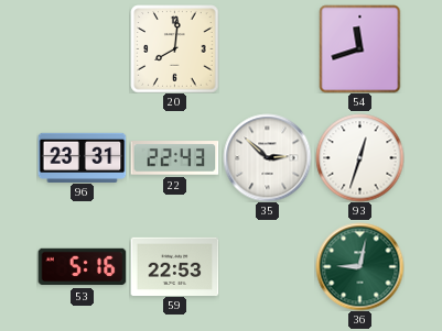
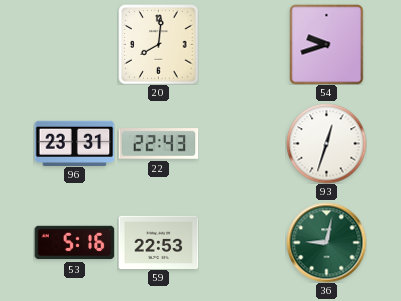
54: 11:42 -> 9:42 (327, 44)
35: 2:52 -> none (267, 157)
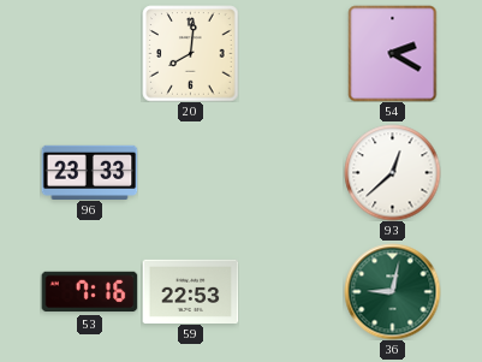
54: 9:42 -> 2:20 (393, 53)
96: 23:31 -> 23:33 (89, 172)
22: 22:43 -> none (158, 144)
93: 12:33 -> 12:38 (392, 172)
53: 5:16 -> 7:16 (89, 292)
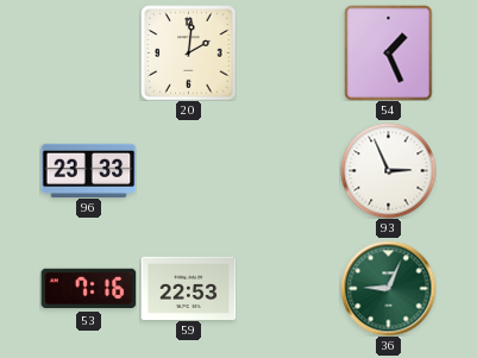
20: 8:01 -> 2:01 (188, 52)
54: 2:20 -> 1:26 (389, 52)
93: 12:38 -> 2:56 (388, 170)
36: 9:02 -> 9:04 (388, 288)
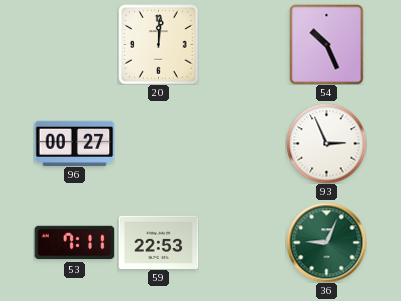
20: 2:01 -> 12:01 (158, 44)
54: 1:26 -> 10:26 (327, 44)
96: 23:33 -> 00:27 (74, 143)
53: 7:16 -> 7:11 (74, 243)
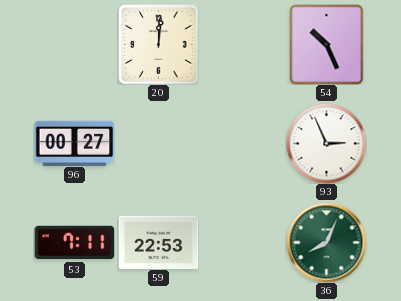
36: 9:04 -> 8:04 (326, 242)
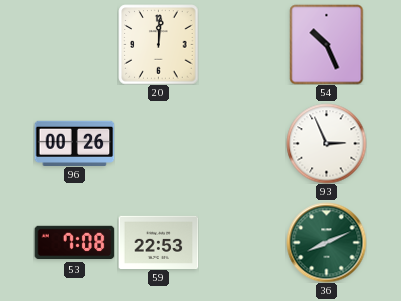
96: 00:27 -> 00:26 (74, 143)
53: 7:11 -> 7:08 (74, 243)
36: 8:04 -> 8:11 (326, 242)
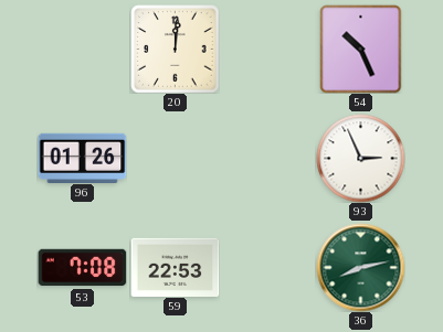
96: 00:26 -> 01:26 (82, 158)
36: 8:11 -> 8:13 (360, 267)
